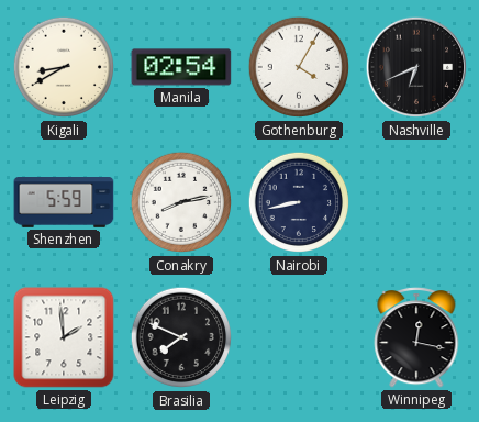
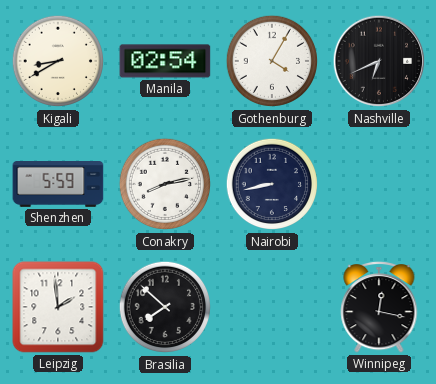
Brasilia: 7:49 -> 7:52 (165, 307)
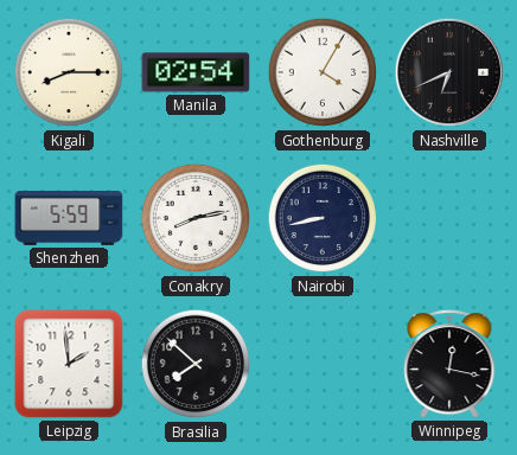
Kigali: 8:40 -> 8:15 (69, 72)
